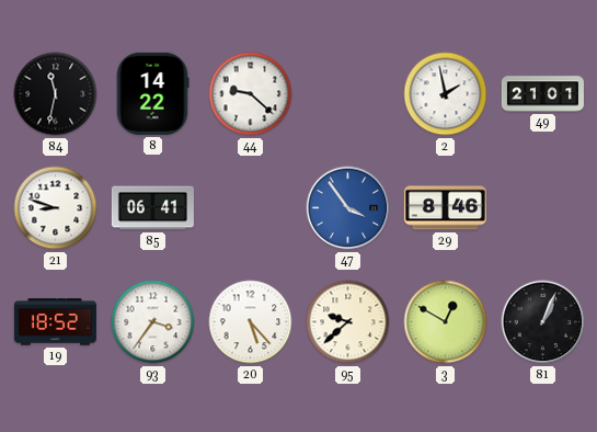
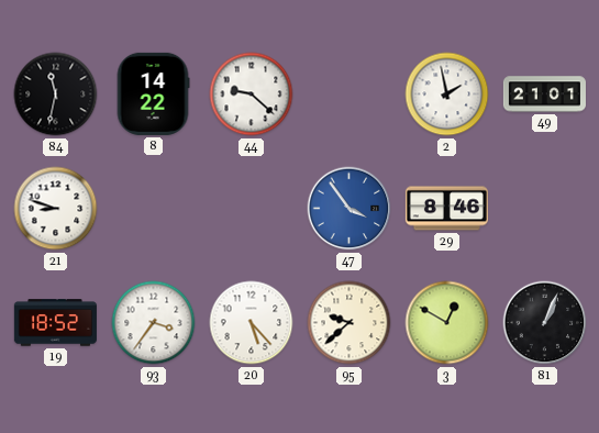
85: 06:41 -> none (152, 208)
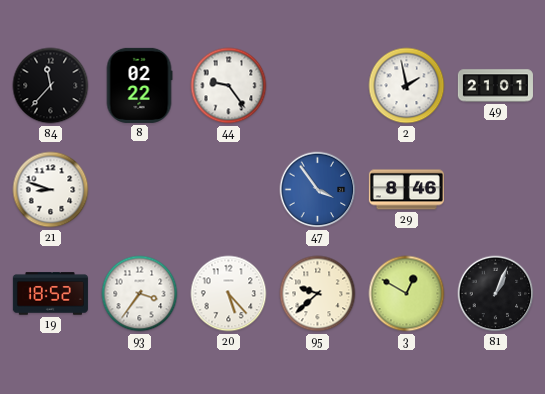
84: 11:32 -> 11:37 (51, 86)
8: 14:22 -> 02:22 (139, 85)
44: 9:22 -> 9:24 (229, 86)
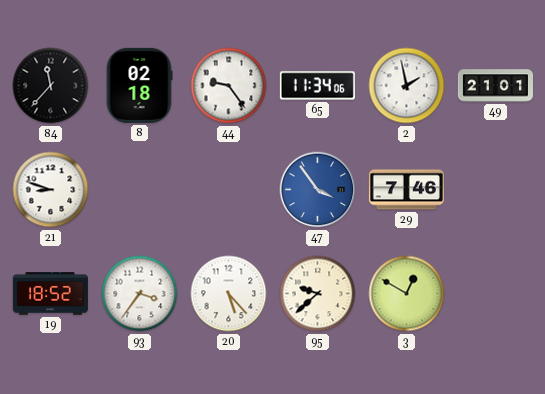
8: 02:22 -> 02:18 (139, 85)
65: none -> 11:34 (317, 86)
29: 8:46 -> 7:46 (406, 190)
81: 1:04 -> none (496, 294)
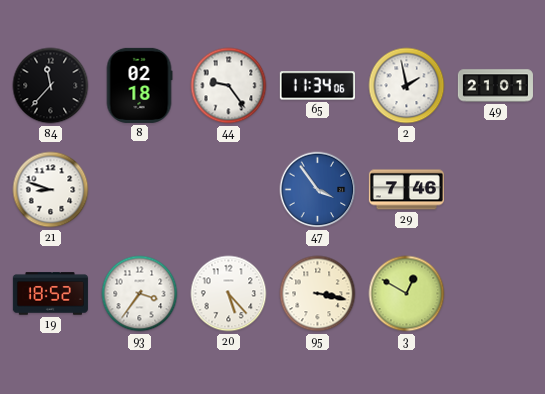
95: 9:38 -> 3:17 (318, 294)
